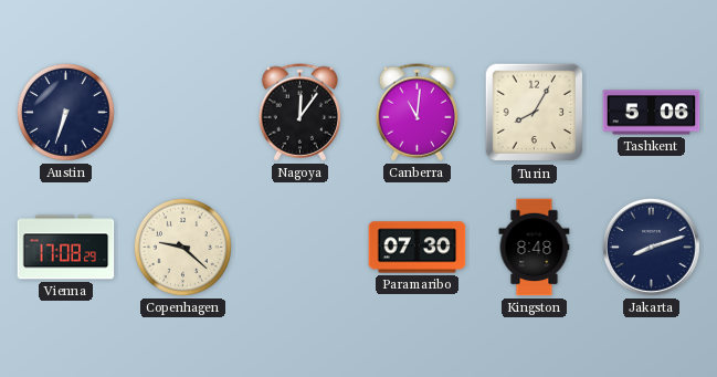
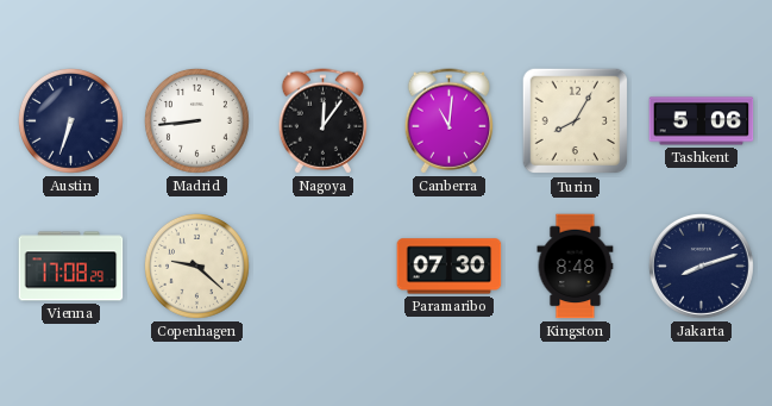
Madrid: none -> 8:44 (196, 120)
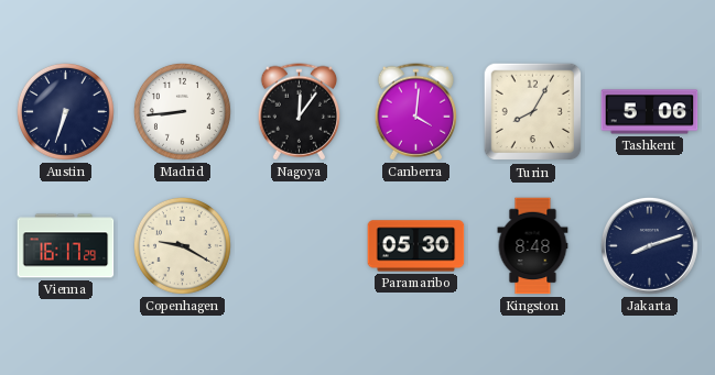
Canberra: 11:01 -> 4:01 (415, 112)
Vienna: 17:08 -> 16:17 (66, 246)
Copenhagen: 9:22 -> 9:20 (182, 245)
Paramaribo: 07:30 -> 05:30 (416, 246)
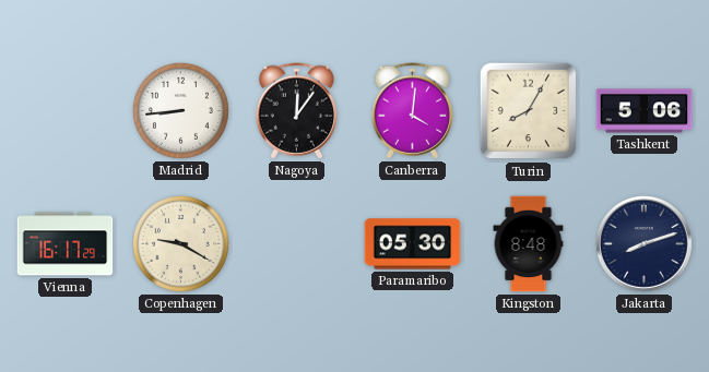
Austin: 6:33 -> none (65, 111)
